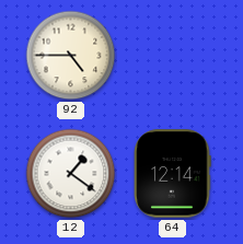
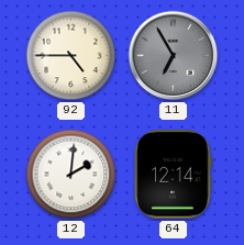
11: none -> 6:55 (174, 56)
12: 1:21 -> 2:01 (71, 175)
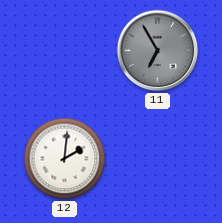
92: 4:45 -> none (71, 56)
64: 12:14 -> none (174, 175)
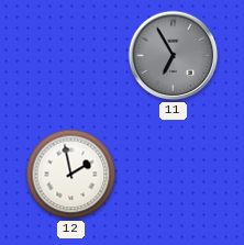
12: 2:01 -> 1:58 (71, 175)
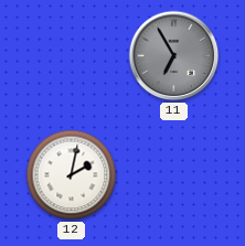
12: 1:58 -> 2:02 (72, 175)
